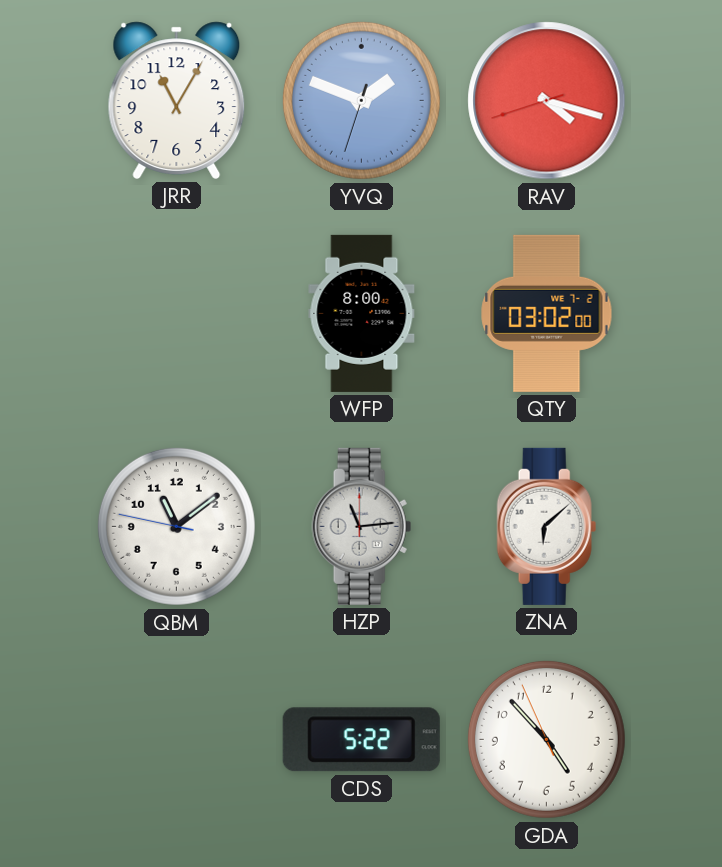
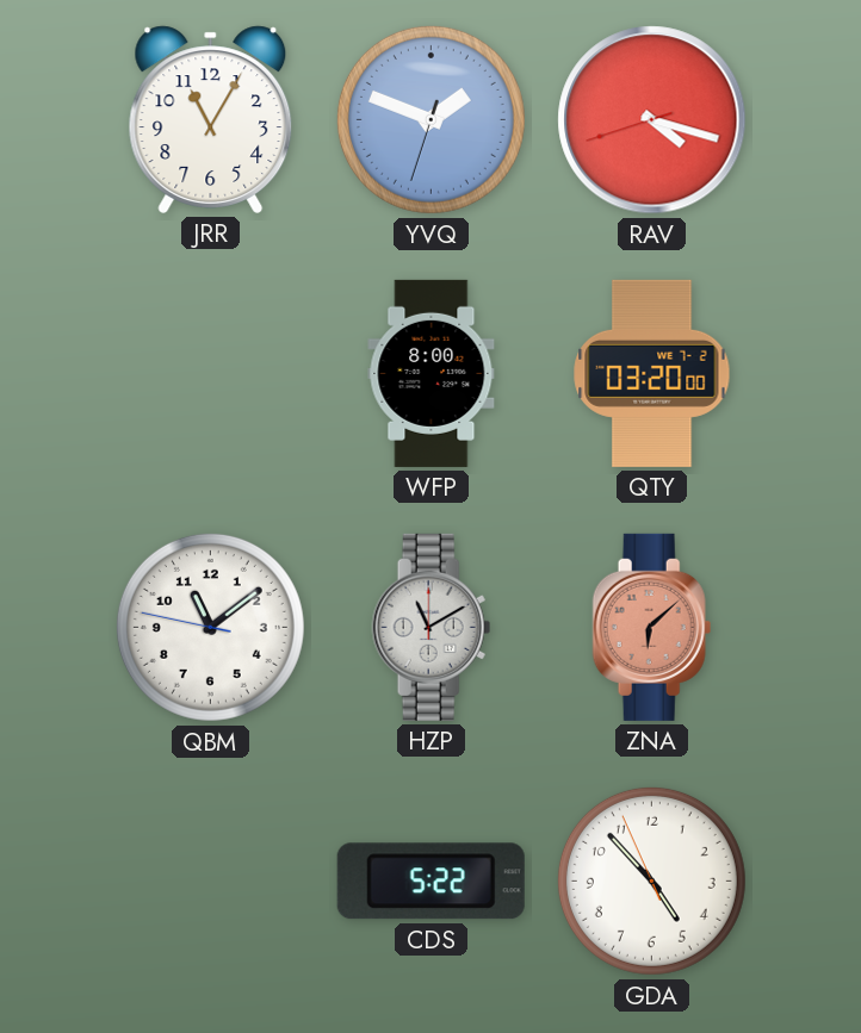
QTY: 03:02 -> 03:20 (652, 373)
HZP: 11:14 -> 11:10 (432, 627)
ZNA dial: white -> salmon (652, 627)
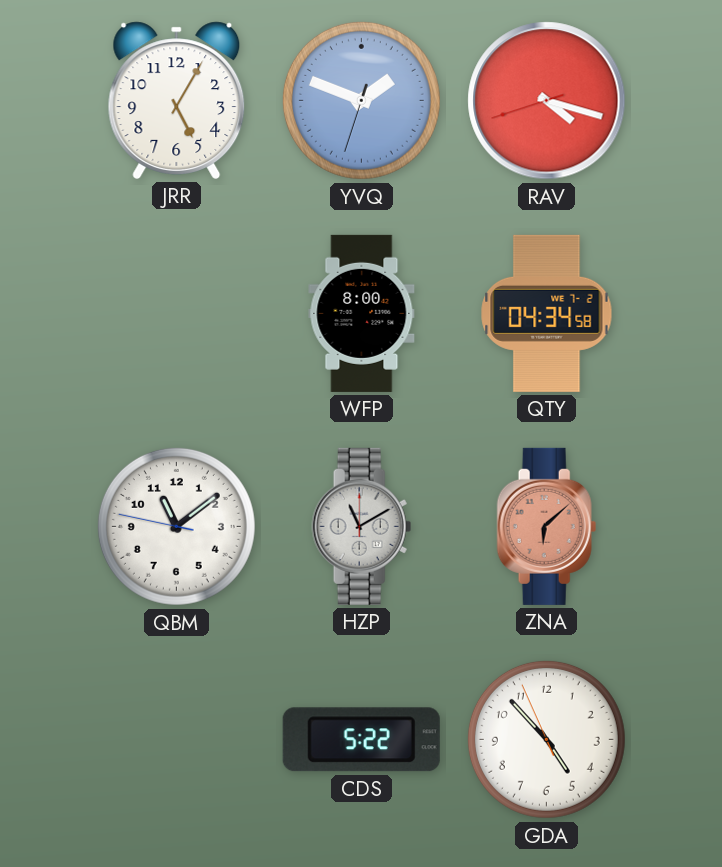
JRR: 11:05 -> 5:05 (177, 100)
QTY: 03:20 -> 04:34 (547, 313)
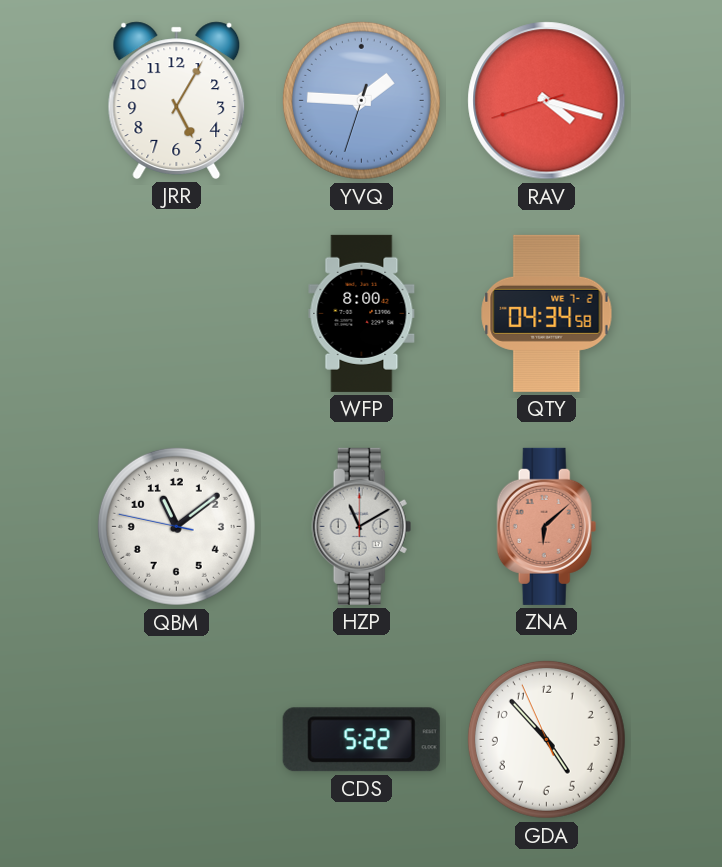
YVQ: 1:48 -> 1:45 (361, 100)
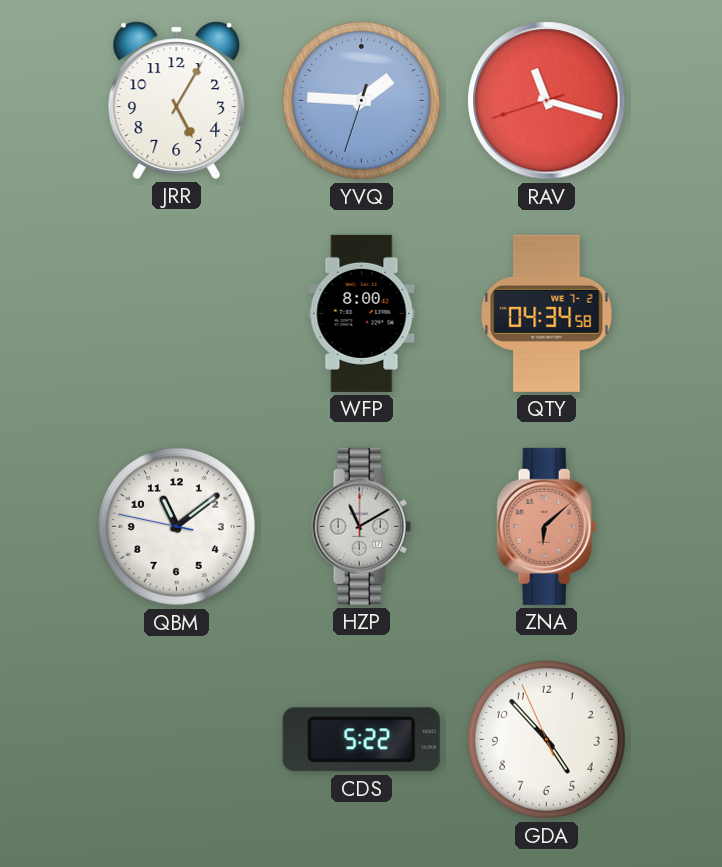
RAV: 4:17 -> 11:17 (547, 101)
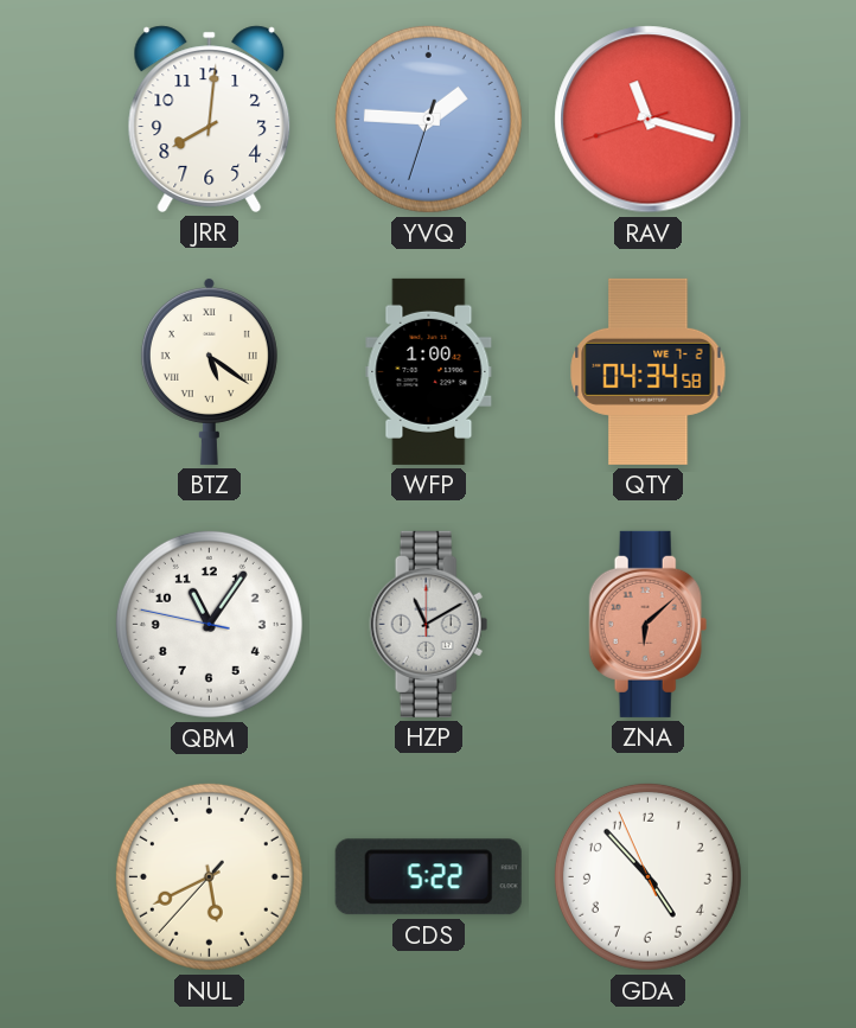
JRR: 5:05 -> 8:01 (210, 119)
BTZ: none -> 5:21 (209, 371)
WFP: 8:00 -> 1:00 (429, 371)
QBM: 11:08 -> 11:05 (209, 624)
NUL: none -> 5:40 (209, 876)
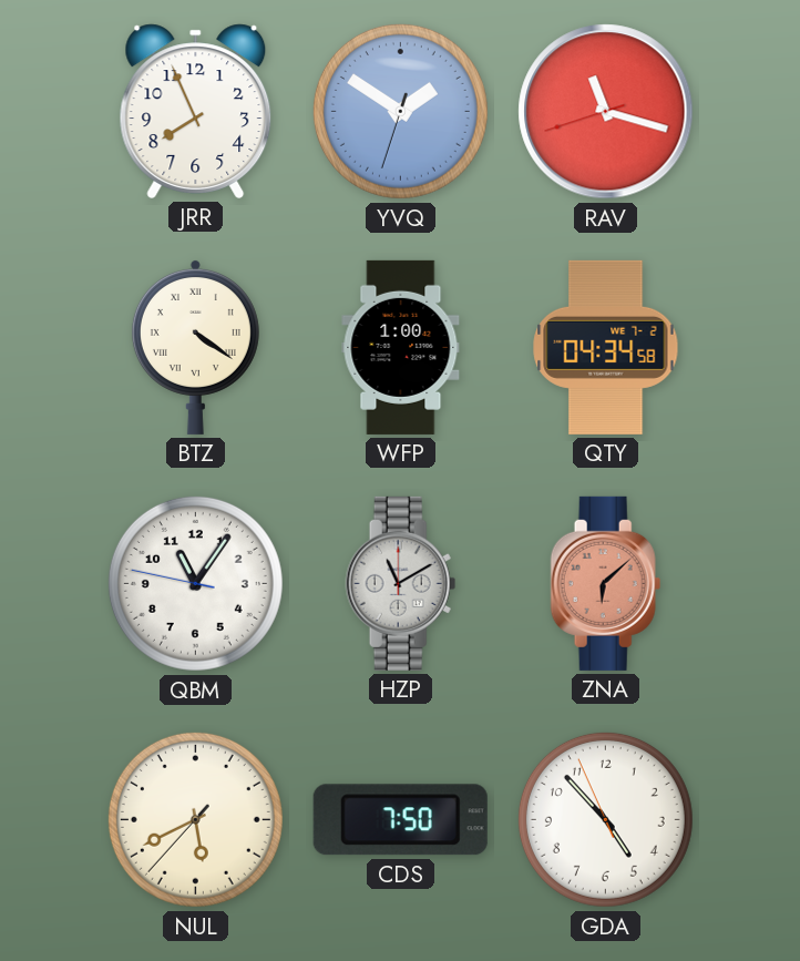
JRR: 8:01 -> 7:56 (196, 111)
YVQ: 1:45 -> 1:50 (400, 111)
BTZ: 5:21 -> 4:21 (195, 347)
CDS: 5:22 -> 7:50 (400, 820)
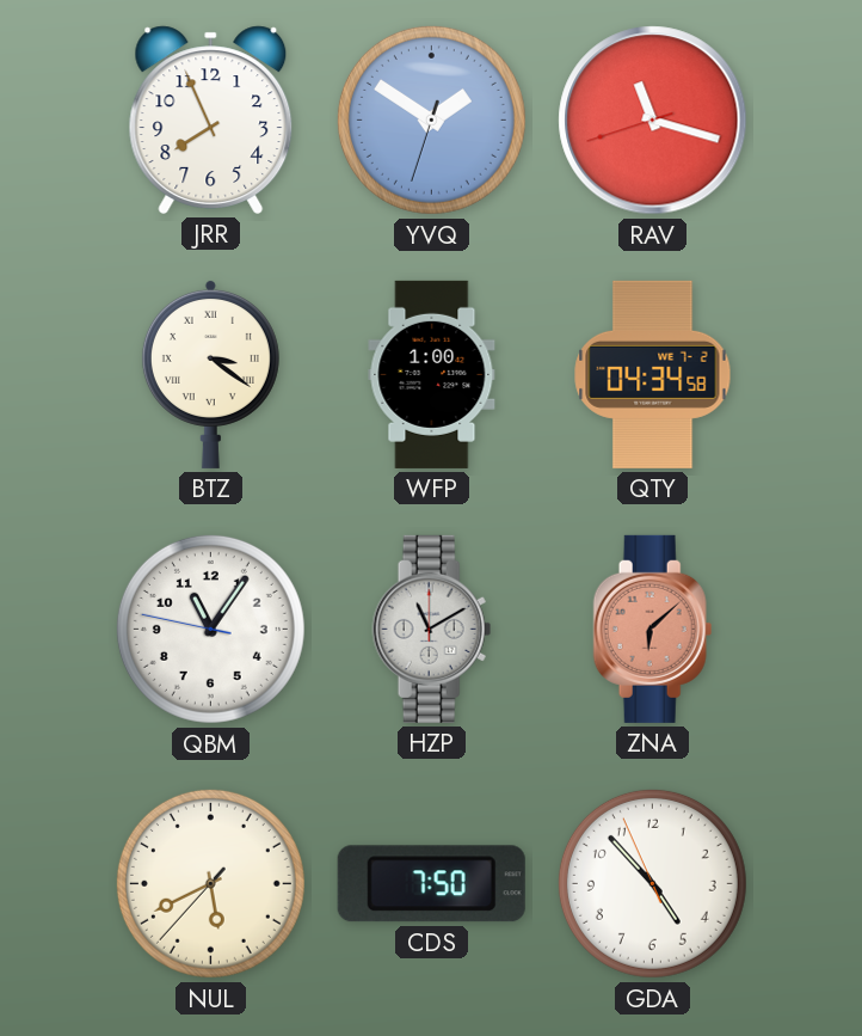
BTZ: 4:21 -> 3:21 (210, 374)
